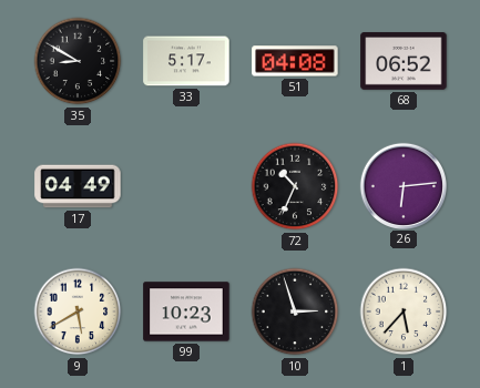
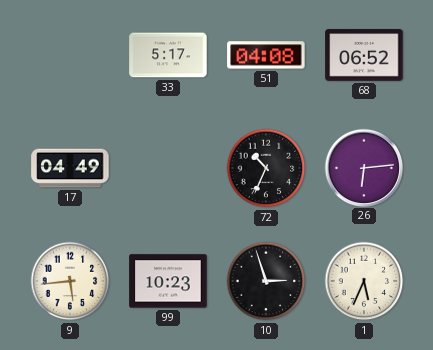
35: 8:50 -> none (78, 61)
9: 5:40 -> 5:44 (70, 281)
1: 5:37 -> 5:34 (364, 281)
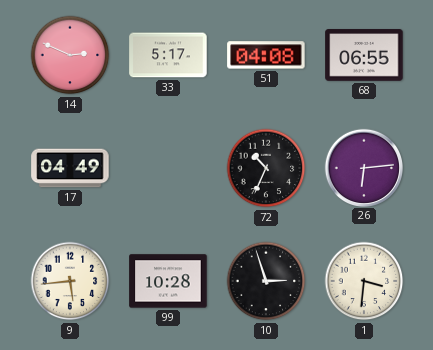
14: none -> 2:49 (70, 55)
68: 06:52 -> 06:55 (364, 55)
99: 10:23 -> 10:28 (168, 281)
1: 5:34 -> 3:31 (364, 281)
